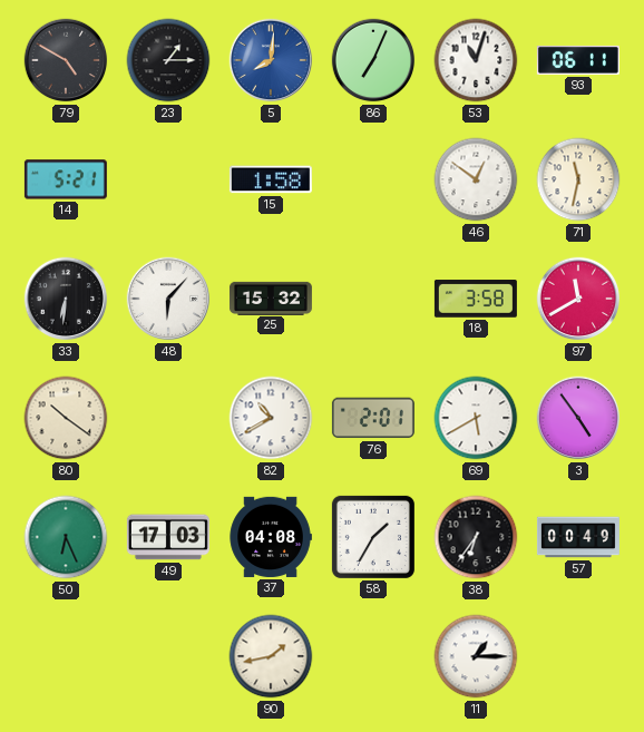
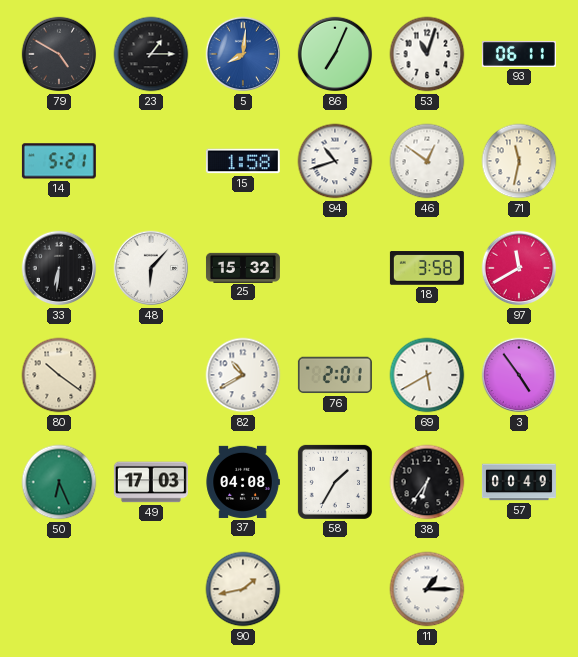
94: none -> 10:42 (335, 161)
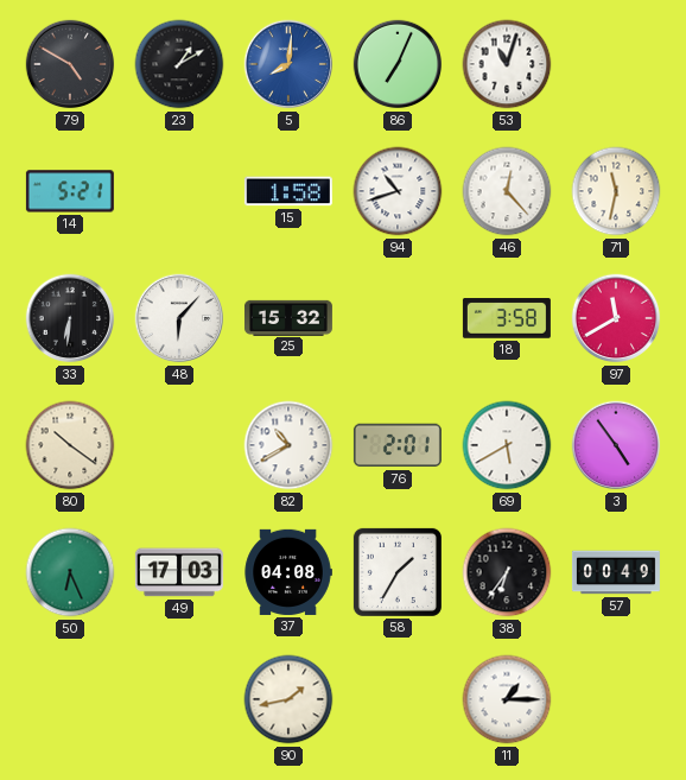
23: 1:15 -> 1:10 (179, 64)
93: 06:11 -> none (519, 54)
46: 12:51 -> 12:23 (507, 191)
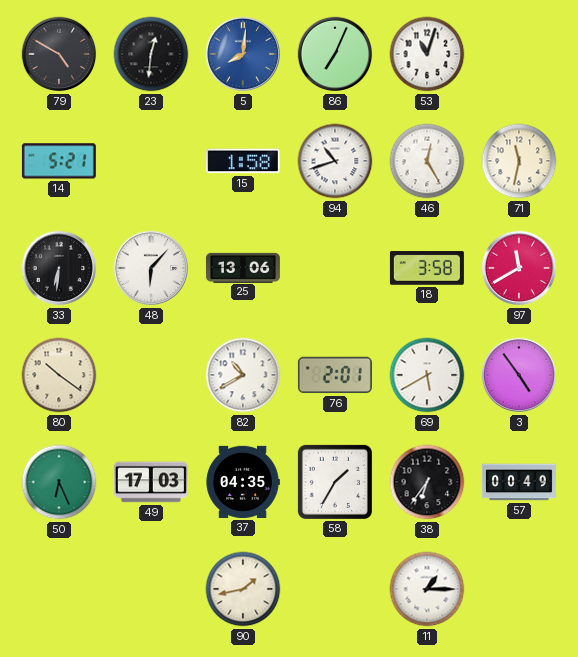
23: 1:10 -> 12:31 (151, 54)
46: 12:23 -> 12:25 (427, 161)
25: 15:32 -> 13:06 (243, 267)
37: 04:08 -> 04:35 (243, 482)
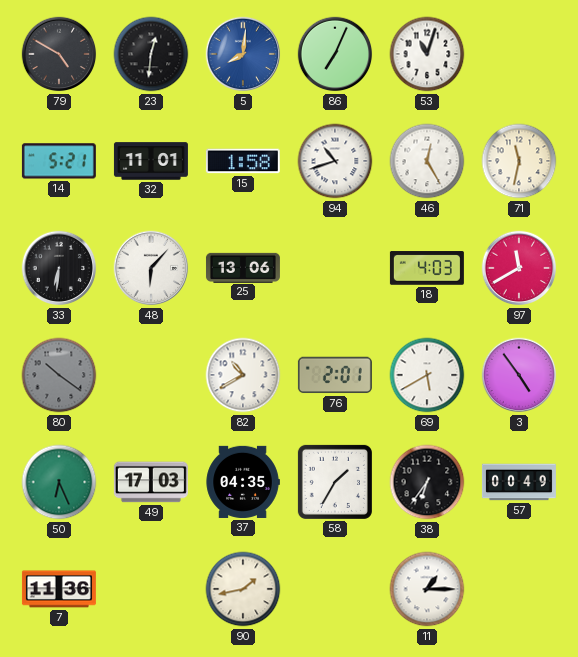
32: none -> 11:01 (151, 161)
18: 3:58 -> 4:03 (427, 268)
80 dial: cream -> grey (59, 375)
7: none -> 11:36 (59, 589)
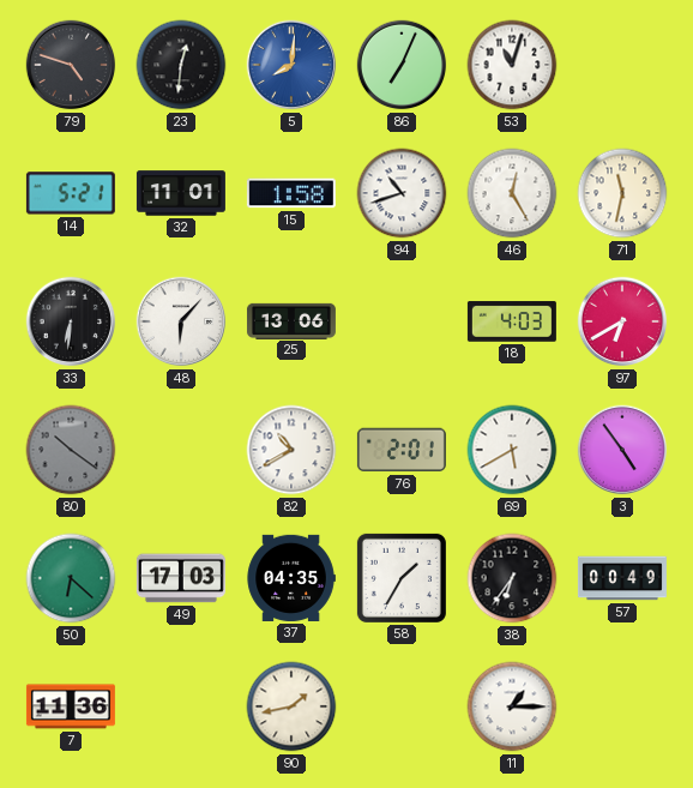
79: 4:50 -> 4:48 (71, 65)
97: 11:40 -> 6:40 (622, 321)
50: 6:26 -> 6:22 (71, 578)
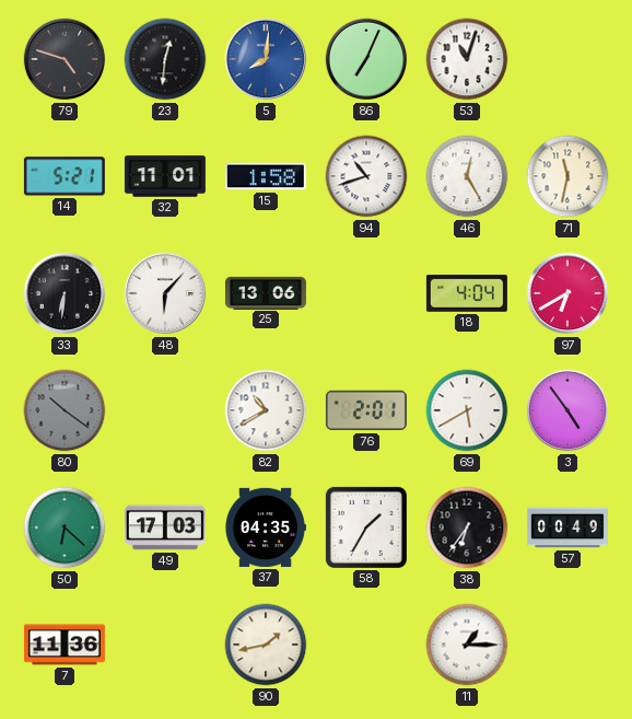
18: 4:03 -> 4:04 (467, 293)
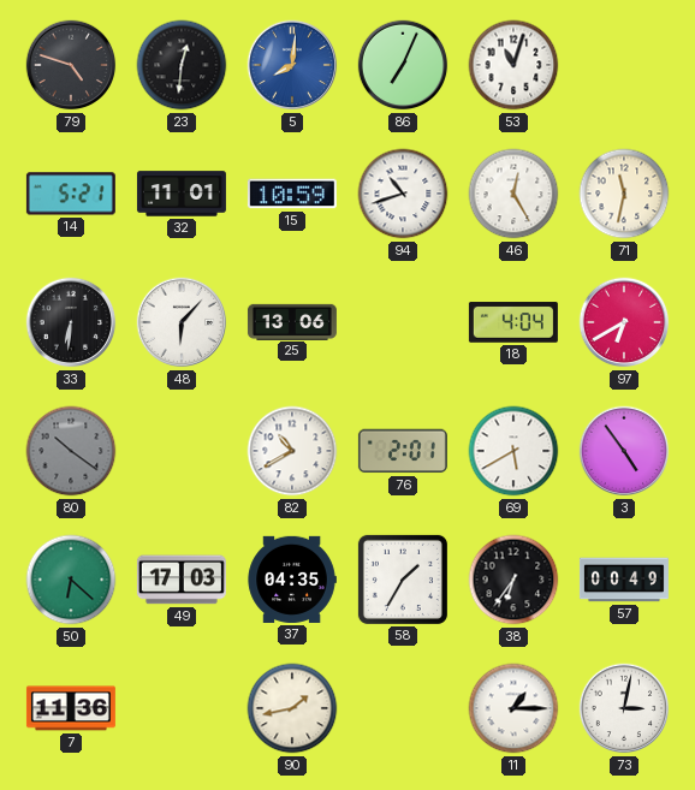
15: 1:58 -> 10:59 (292, 194)
73: none -> 3:02 (624, 708)
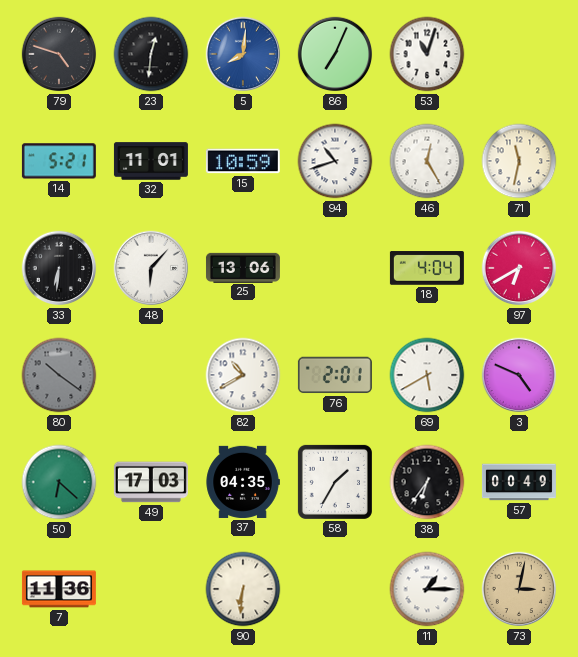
3: 4:54 -> 4:49 (519, 375)
90: 1:43 -> 6:31 (243, 589)
73 dial: white -> champagne (519, 589)
